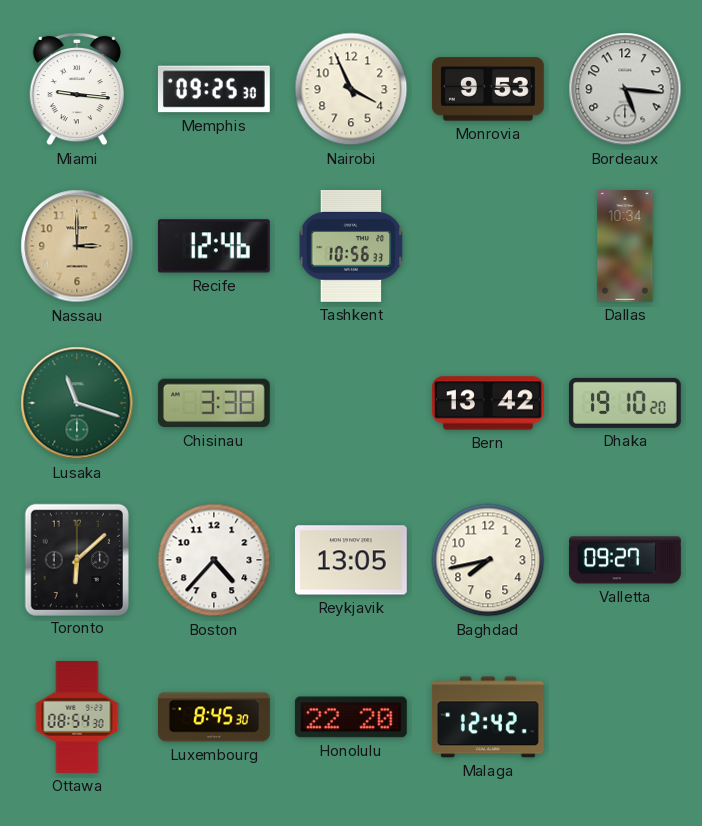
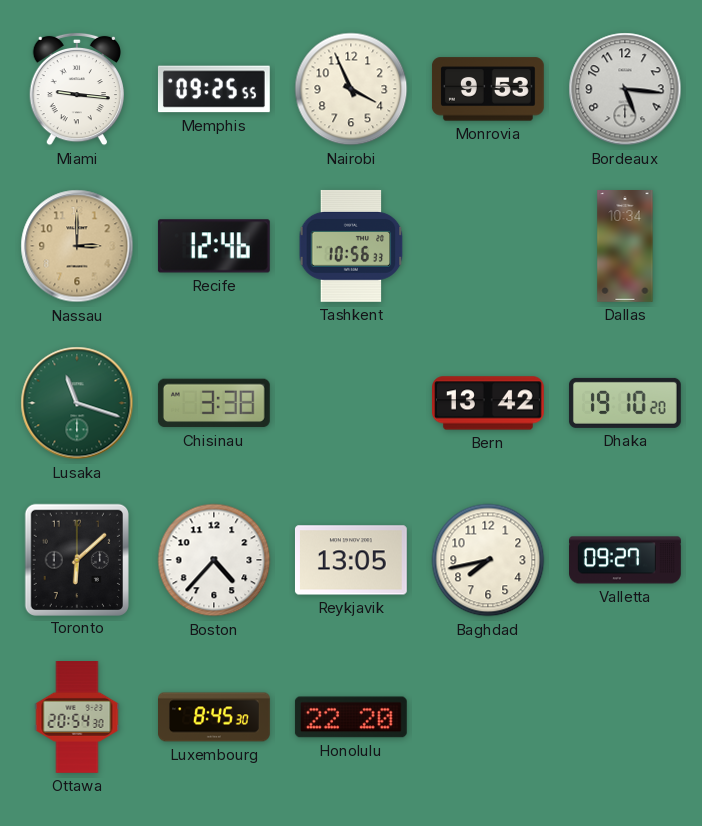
Memphis: 09:25:30 -> 09:25:55 (214, 89)
Ottawa: 08:54 -> 20:54 (77, 718)
Malaga: 12:42 -> none (488, 717)
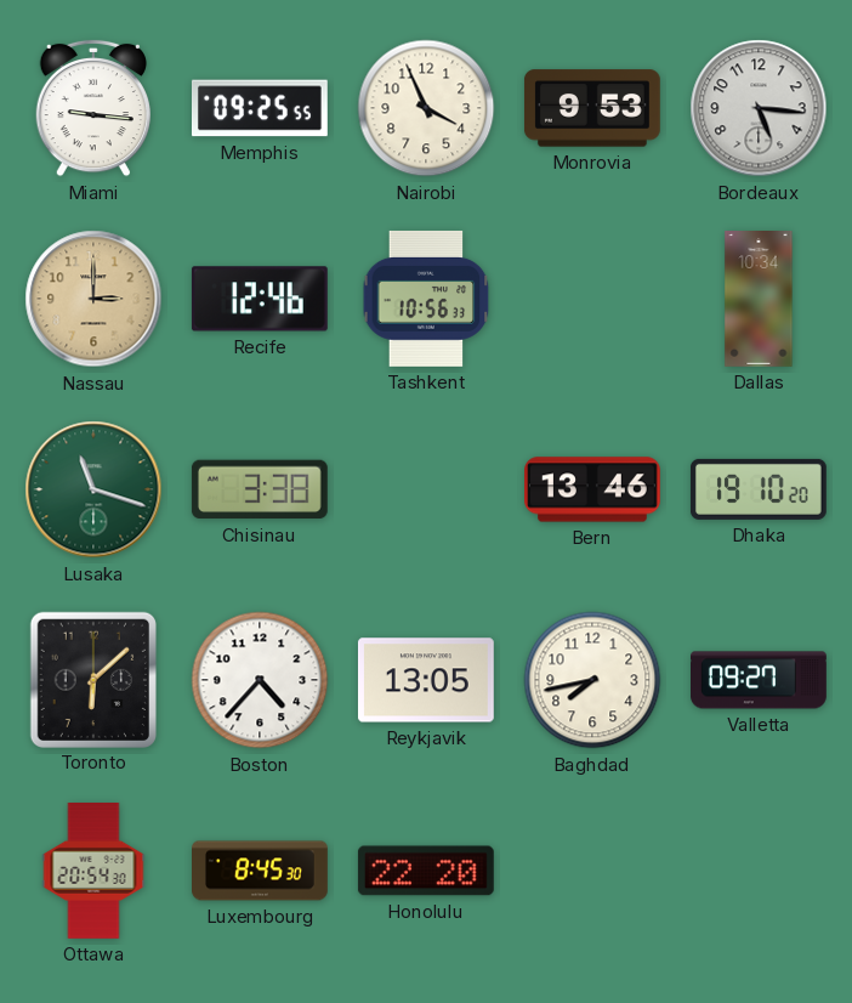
Bern: 13:42 -> 13:46 (593, 489)
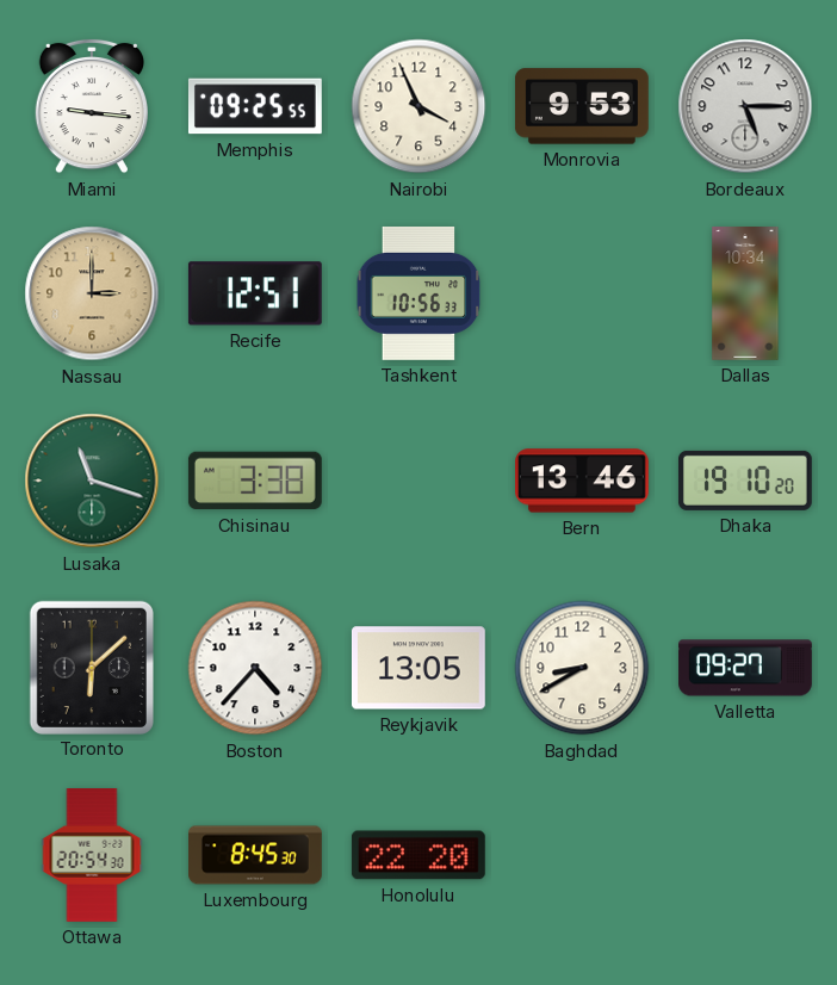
Bordeaux: 5:16 -> 5:15 (745, 106)
Recife: 12:46 -> 12:51 (255, 293)
Baghdad: 7:43 -> 8:40 (582, 668)
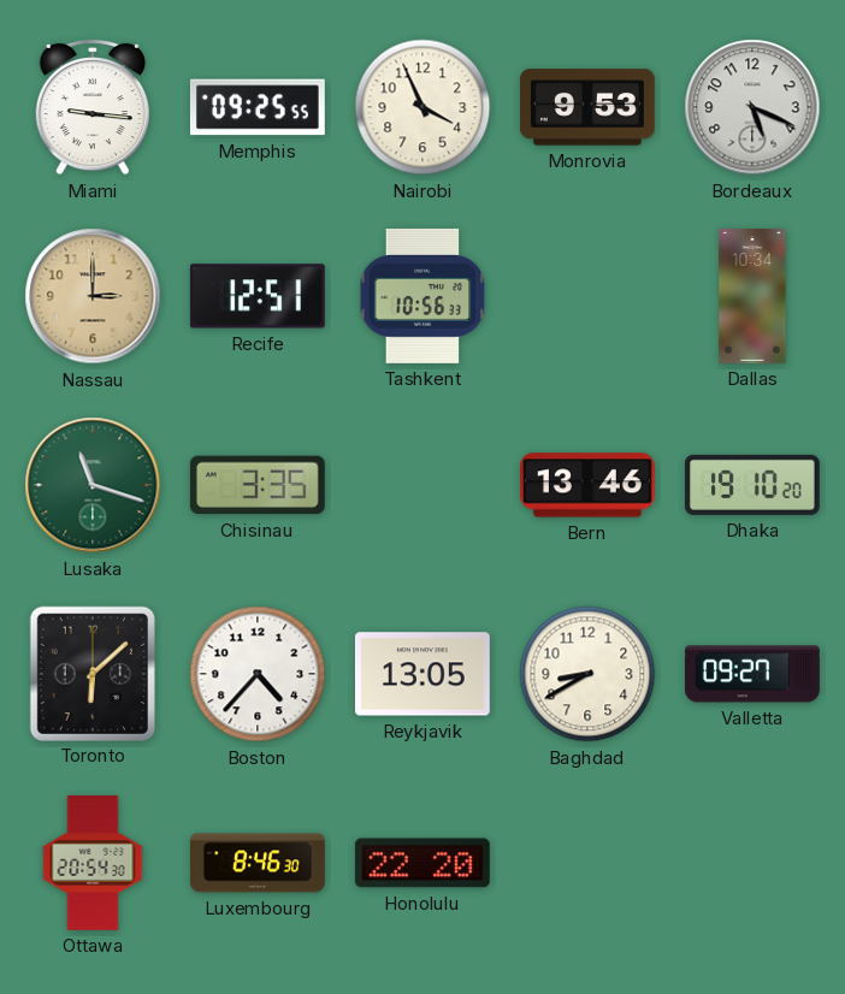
Bordeaux: 5:15 -> 5:19 (752, 107)
Chisinau: 3:38 -> 3:35 (258, 485)
Luxembourg: 8:45 -> 8:46 (259, 863)
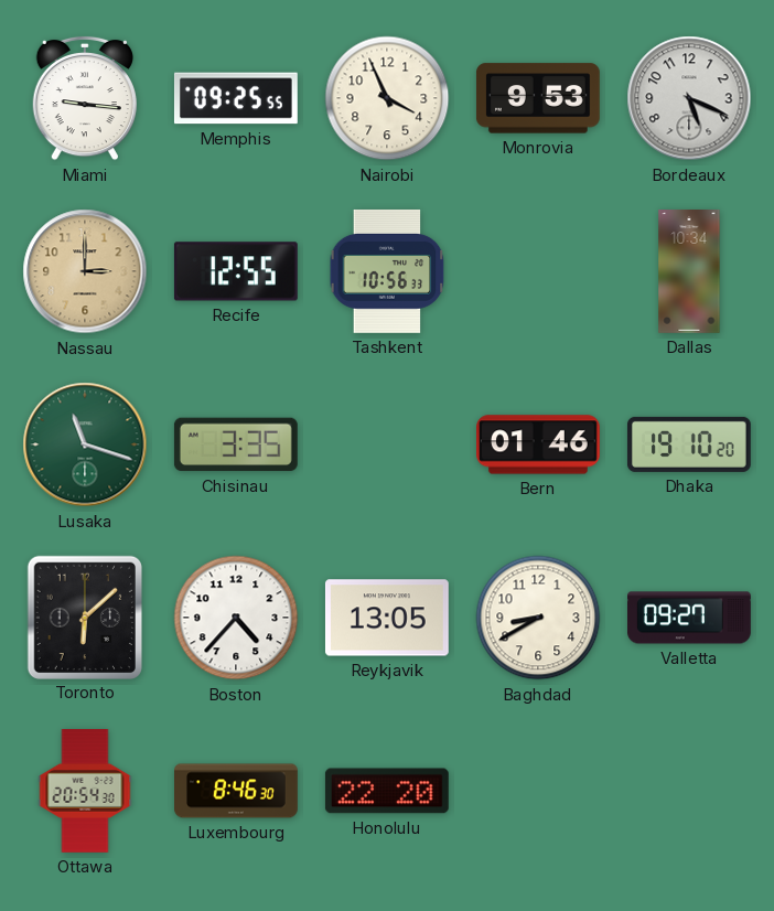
Recife: 12:51 -> 12:55 (236, 271)
Bern: 13:46 -> 01:46 (539, 444)
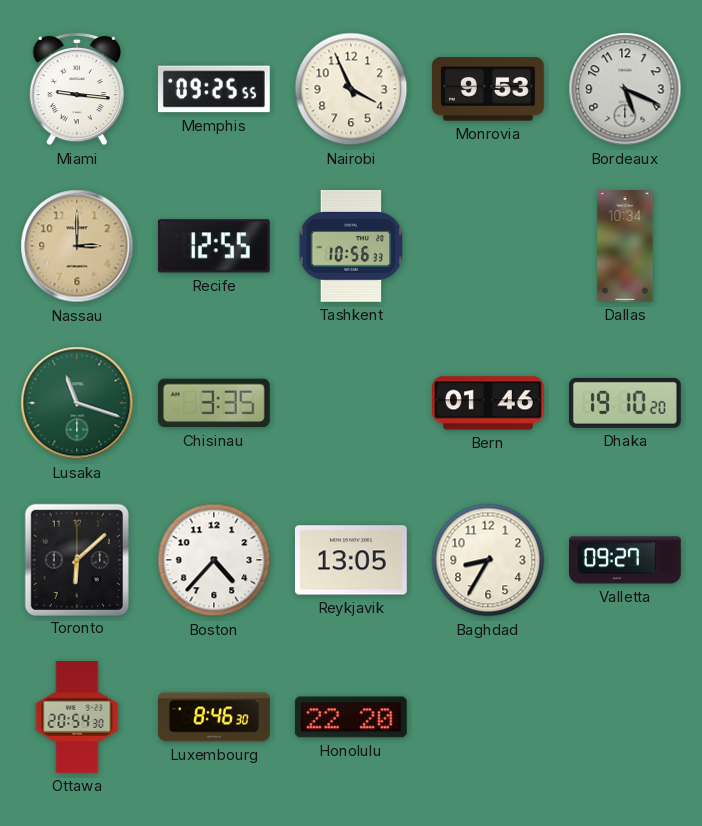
Baghdad: 8:40 -> 8:35 (488, 560)
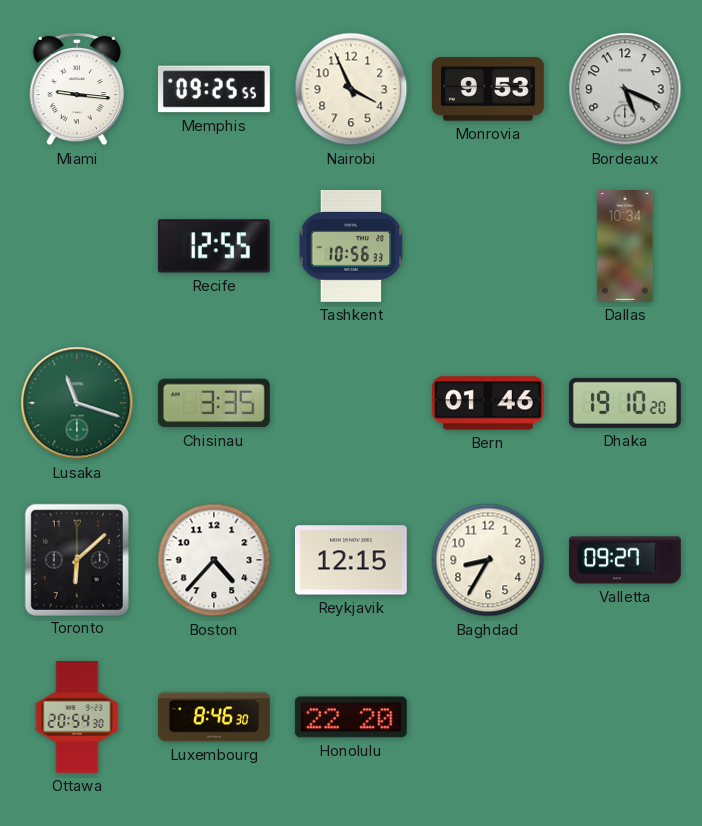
Nassau: 3:00 -> none (77, 246)
Reykjavik: 13:05 -> 12:15 (351, 560)
